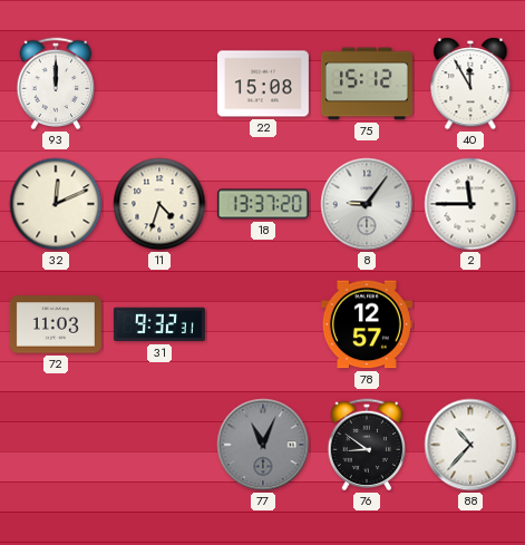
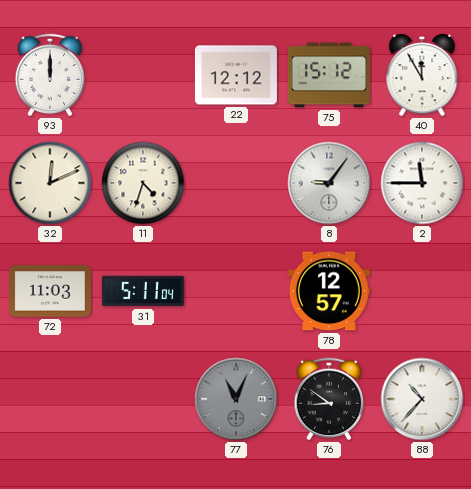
22: 15:08 -> 12:12 (236, 75)
18: 13:37 -> none (263, 204)
31: 9:32 -> 5:11 (143, 291)
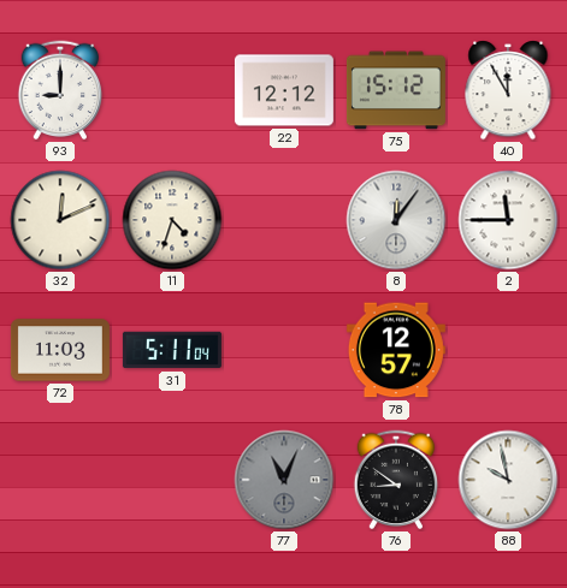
93: 12:00 -> 9:00 (60, 90)
8: 9:06 -> 12:06 (396, 220)
88: 10:37 -> 9:58 (508, 480)
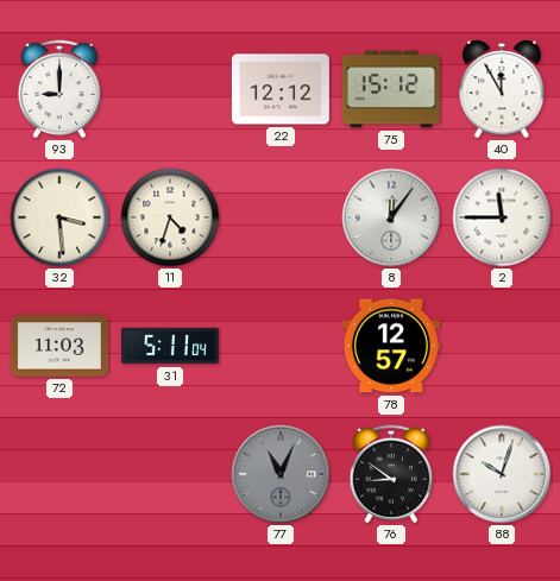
32: 12:11 -> 3:29 (59, 217)
88: 9:58 -> 10:03 (502, 474)
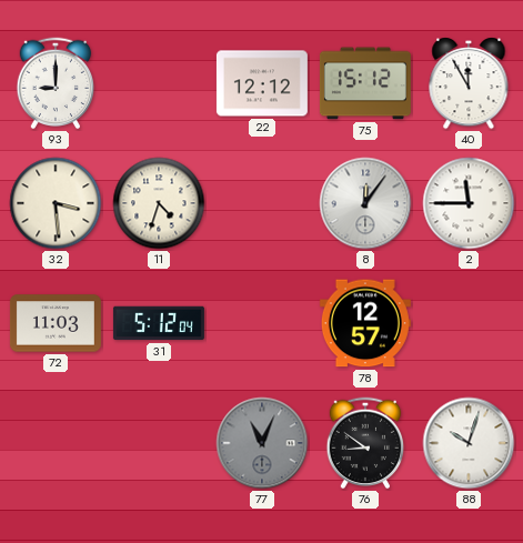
31: 5:11 -> 5:12 (159, 323)
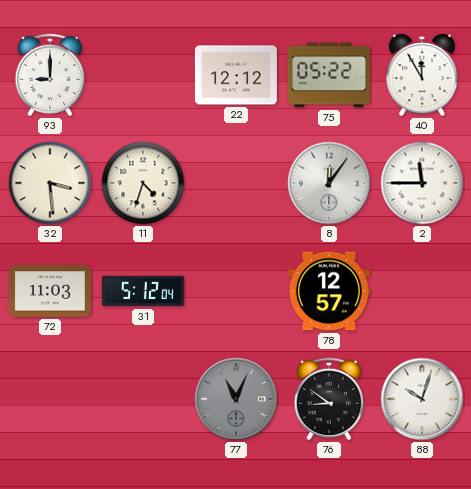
75: 15:12 -> 05:22 (329, 75)
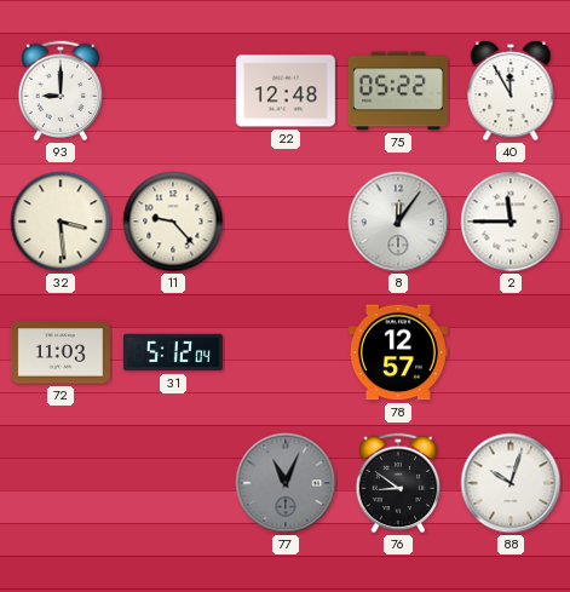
22: 12:12 -> 12:48 (286, 91)
11: 4:33 -> 9:23 (173, 222)
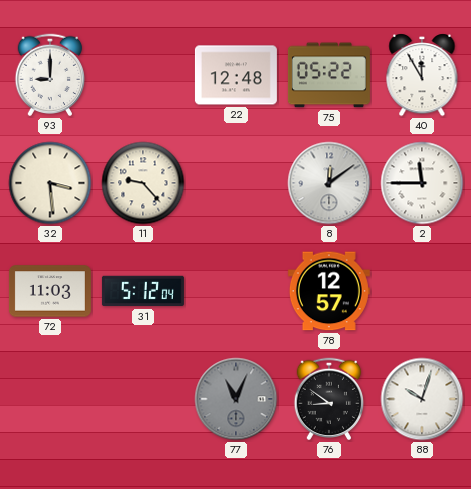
8: 12:06 -> 12:09 (329, 183)
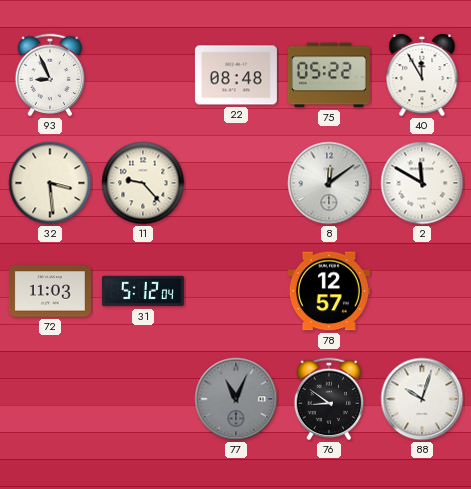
93: 9:00 -> 8:56 (50, 75)
22: 12:48 -> 08:48 (236, 75)
2: 11:45 -> 11:50 (422, 183)
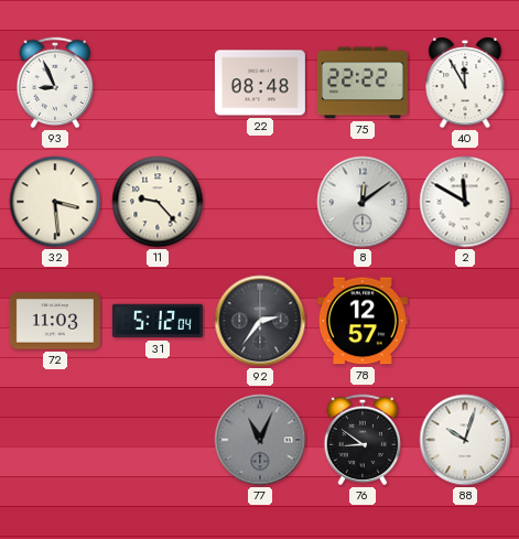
75: 05:22 -> 22:22 (363, 83)
92: none -> 2:36 (260, 321)
